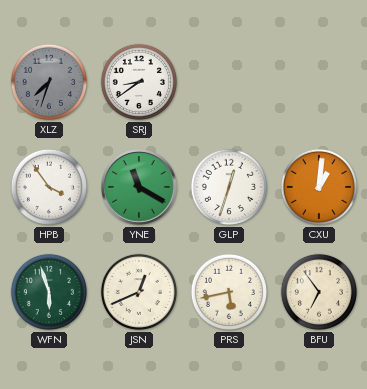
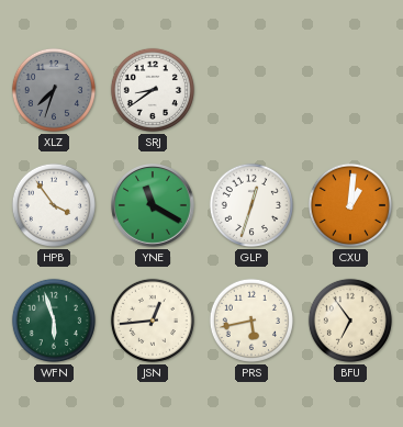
JSN: 12:41 -> 12:44 (153, 321)
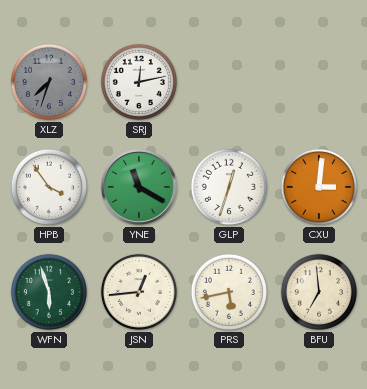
SRJ: 8:39 -> 12:13 (139, 82)
CXU: 1:01 -> 3:01 (319, 187)
BFU: 6:54 -> 6:59 (319, 292)
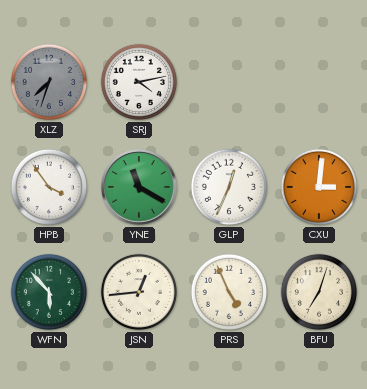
SRJ: 12:13 -> 4:13 (139, 82)
GLP: 12:33 -> 12:34 (229, 187)
WFN: 5:57 -> 5:53 (49, 292)
PRS: 5:43 -> 4:56 (229, 292)
BFU: 6:59 -> 7:03 (319, 292)
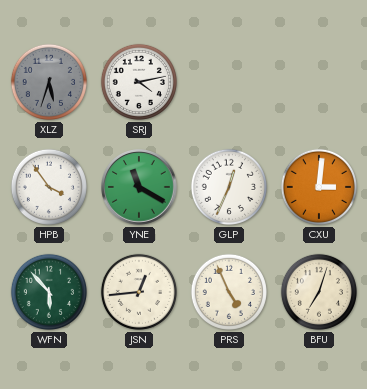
XLZ: 7:33 -> 5:33 (49, 82)
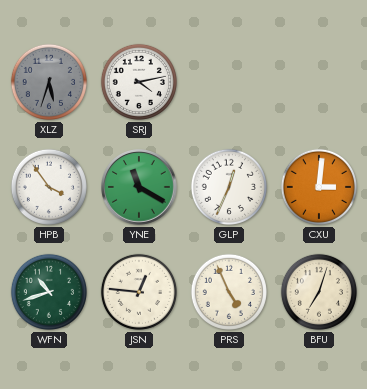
WFN: 5:53 -> 10:42 (49, 292)
JSN: 12:44 -> 12:46 (139, 292)
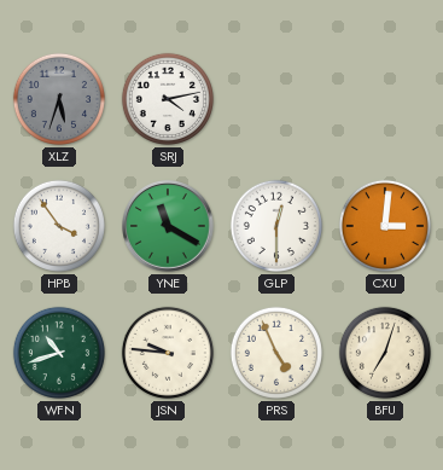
GLP: 12:34 -> 12:30 (276, 226)
JSN: 12:46 -> 9:46 (168, 353)
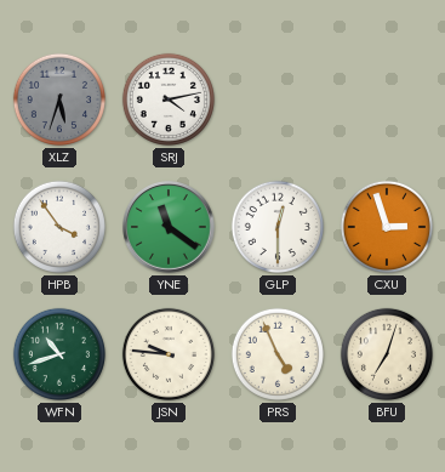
YNE: 11:20 -> 11:21 (170, 228)
CXU: 3:01 -> 2:57 (387, 227)
